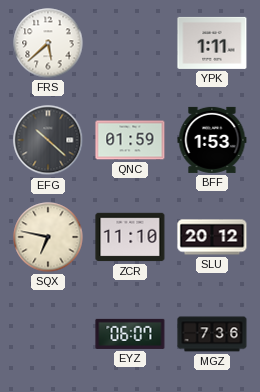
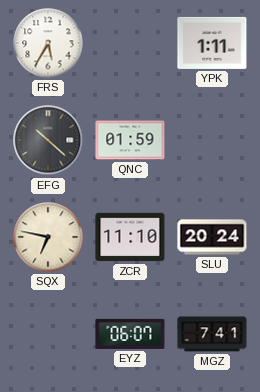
FRS: 5:38 -> 5:35 (48, 43)
BFF: 1:53 -> none (212, 140)
SLU: 20:12 -> 20:24 (212, 237)
MGZ: 7:36 -> 7:41 (212, 334)
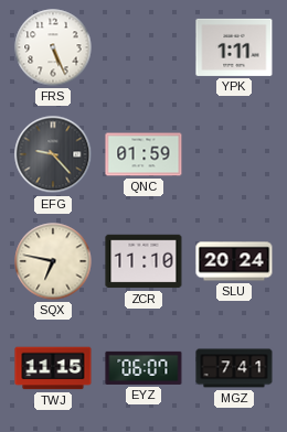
FRS: 5:35 -> 5:26 (53, 47)
EFG: 10:22 -> 9:23 (53, 154)
TWJ: none -> 11:15 (53, 368)
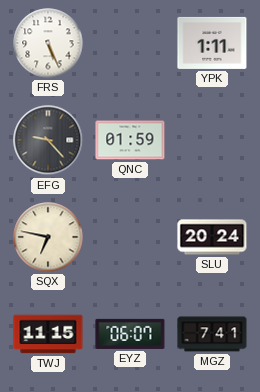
ZCR: 11:10 -> none (143, 261)
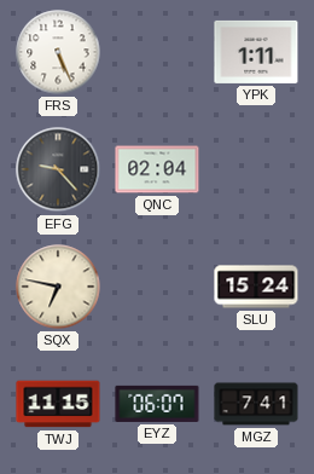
QNC: 01:59 -> 02:04 (157, 169)
SLU: 20:24 -> 15:24 (256, 287)
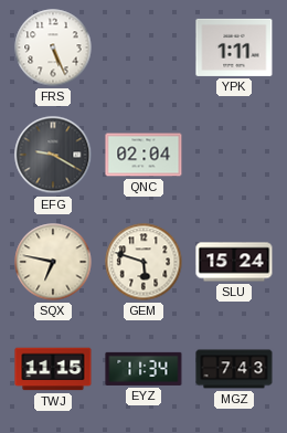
EFG: 9:23 -> 9:20 (53, 155)
GEM: none -> 5:48 (143, 262)
EYZ: 06:07 -> 11:34 (143, 369)
MGZ: 7:41 -> 7:43 (234, 369)
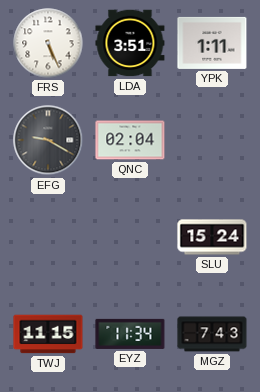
LDA: none -> 3:51 (130, 43)
SQX: 6:47 -> none (53, 262)
GEM: 5:48 -> none (143, 262)
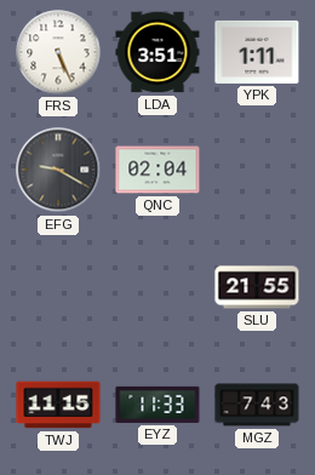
SLU: 15:24 -> 21:55 (257, 287)
EYZ: 11:34 -> 11:33 (157, 405)
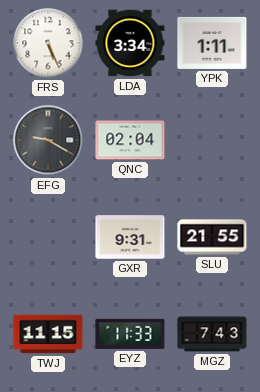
LDA: 3:51 -> 3:34 (130, 43)
GXR: none -> 9:31 (130, 237)
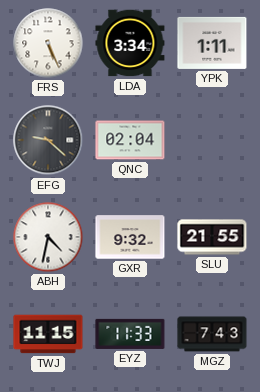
EFG: 9:20 -> 9:22 (48, 140)
ABH: none -> 4:32 (48, 237)
GXR: 9:31 -> 9:32 (130, 237)
